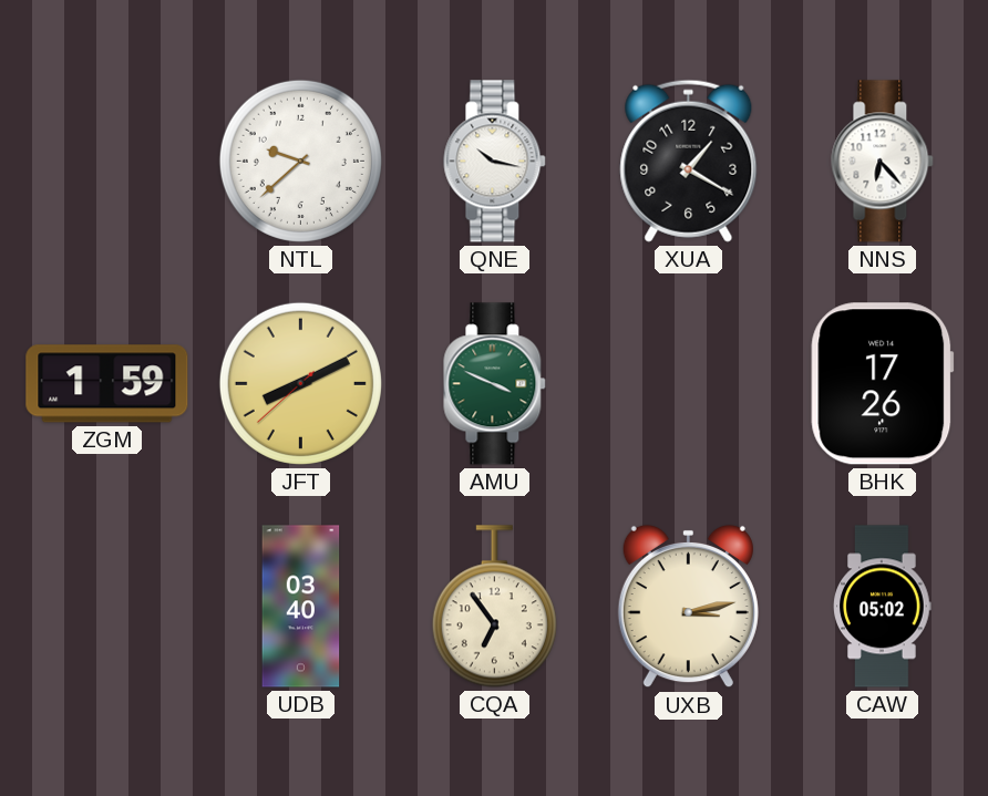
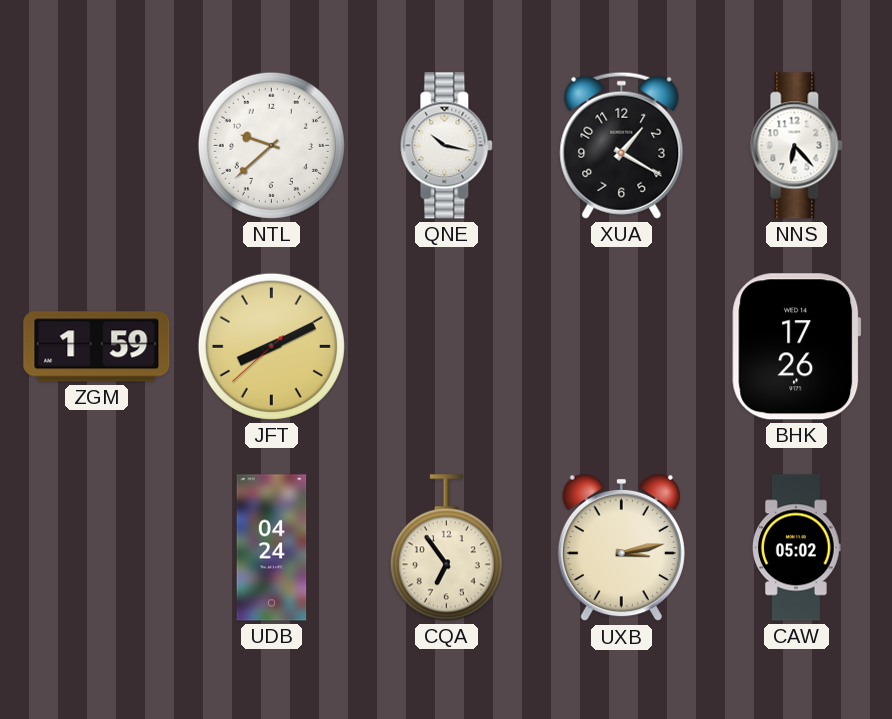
AMU: 3:49 -> none (495, 384)
UDB: 03:40 -> 04:24 (272, 548)
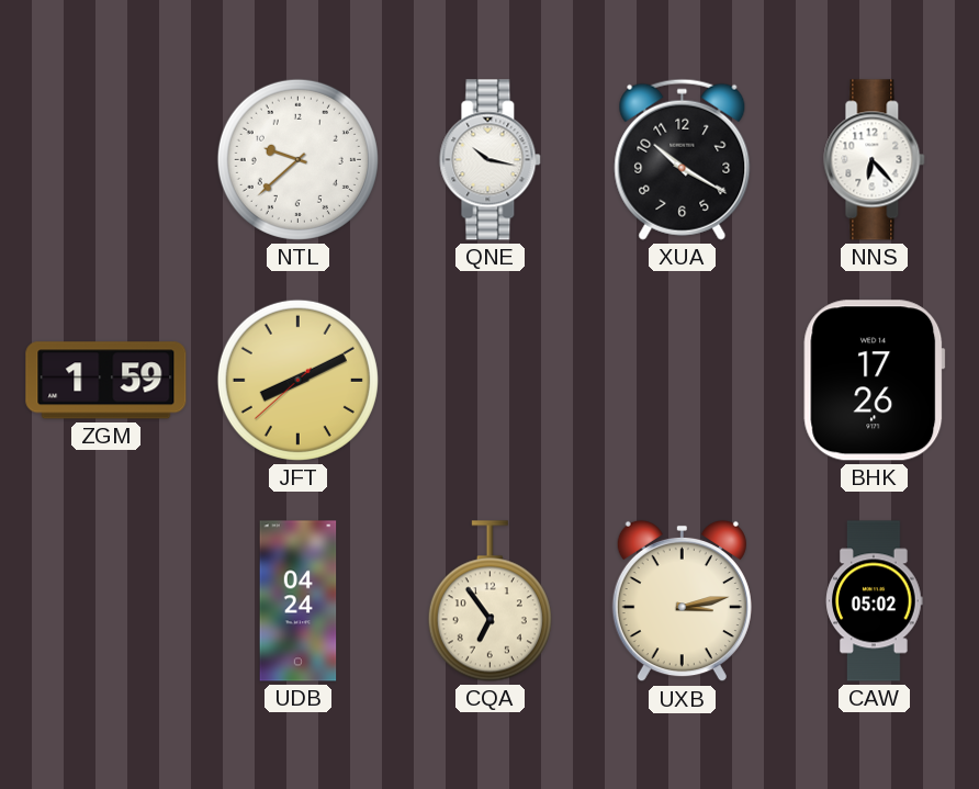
XUA: 1:20 -> 10:20 (683, 159)
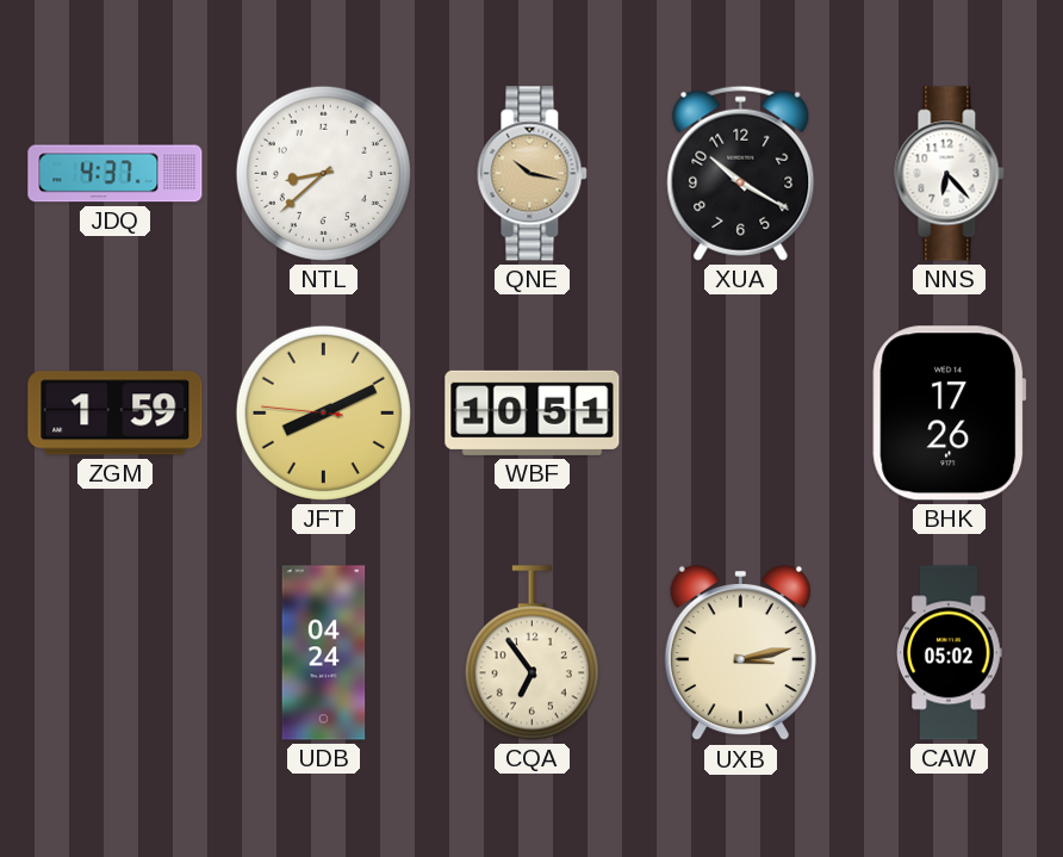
JDQ: none -> 4:37 (116, 174)
NTL: 9:38 -> 8:38 (323, 173)
QNE dial: white -> champagne (533, 174)
JFT: 8:10:38 -> 8:10:46 (323, 412)
WBF: none -> 10:51 (533, 412)
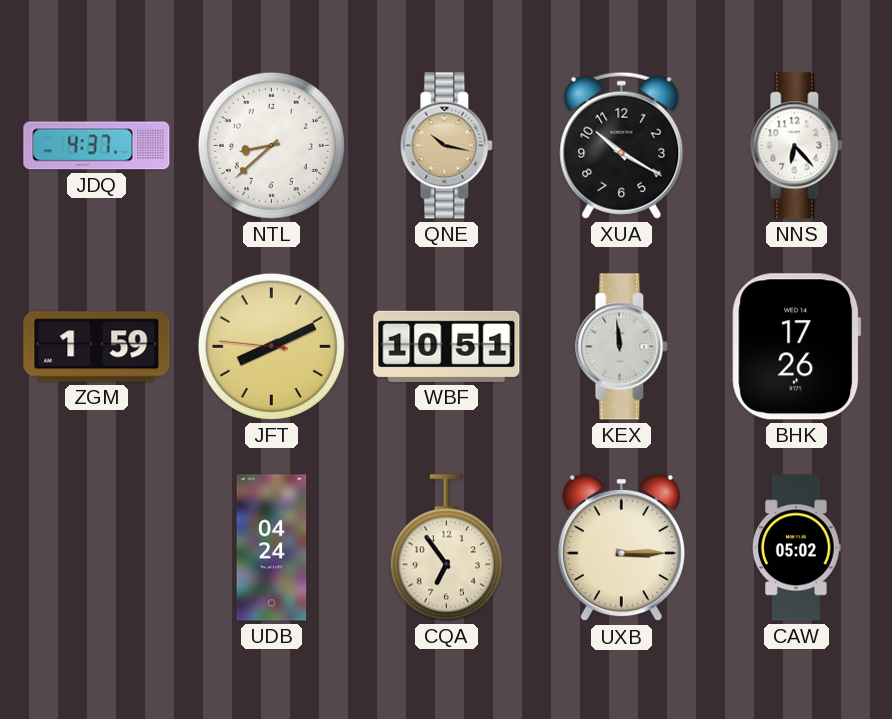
KEX: none -> 11:59 (622, 347)
UXB: 3:13 -> 3:15 (621, 548)
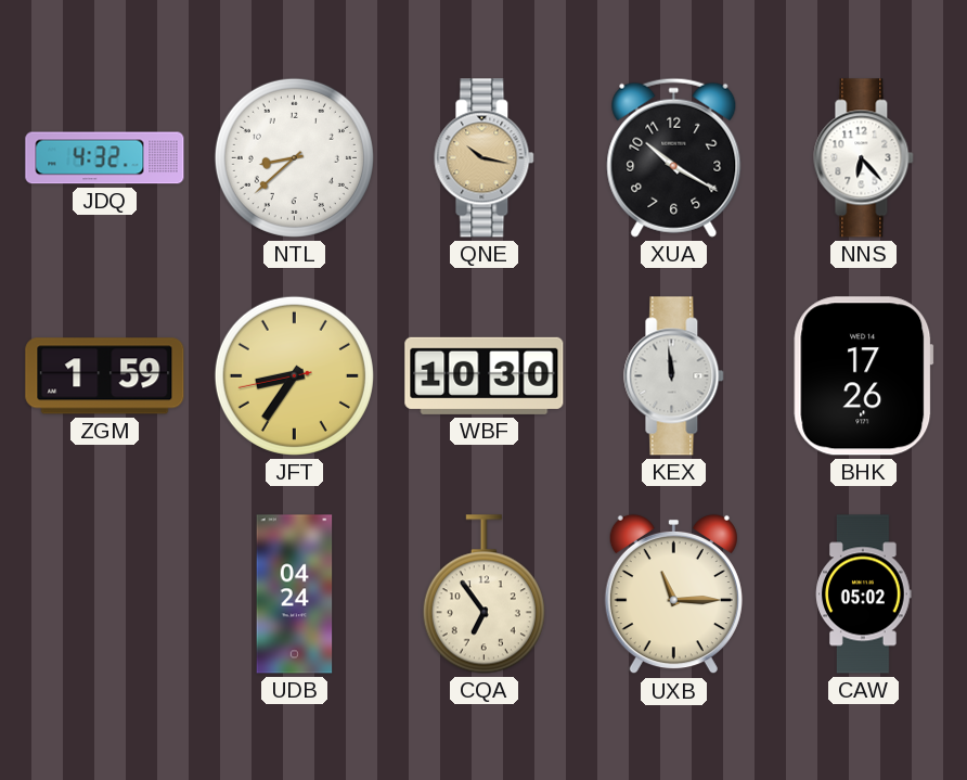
JDQ: 4:37 -> 4:32 (105, 158)
JFT: 8:10 -> 8:35 (294, 375)
WBF: 10:51 -> 10:30 (485, 375)
UXB: 3:15 -> 11:15 (673, 594)
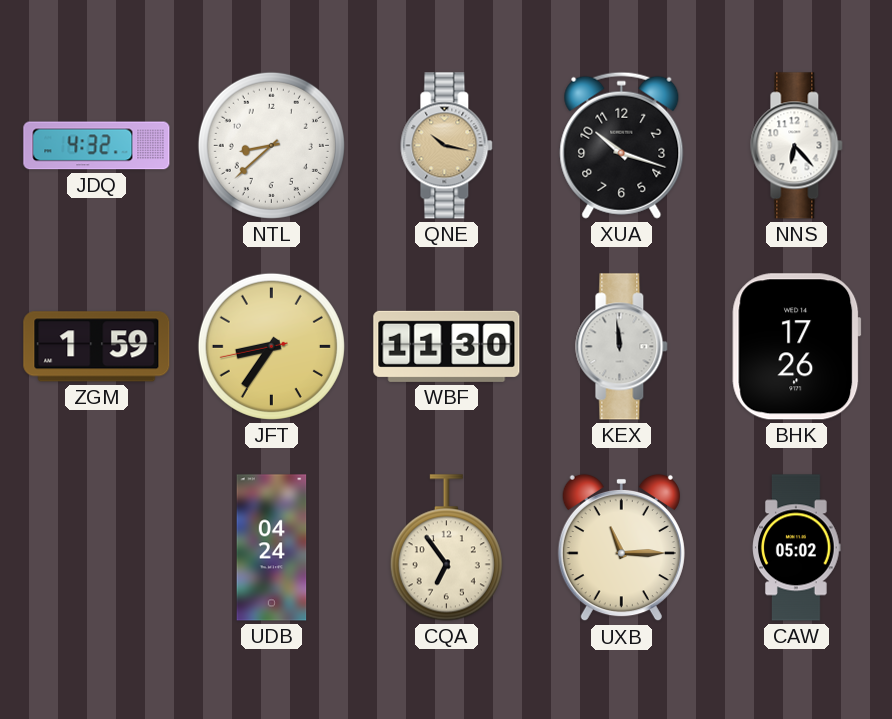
XUA: 10:20 -> 10:18 (622, 145)
WBF: 10:30 -> 11:30 (447, 346)
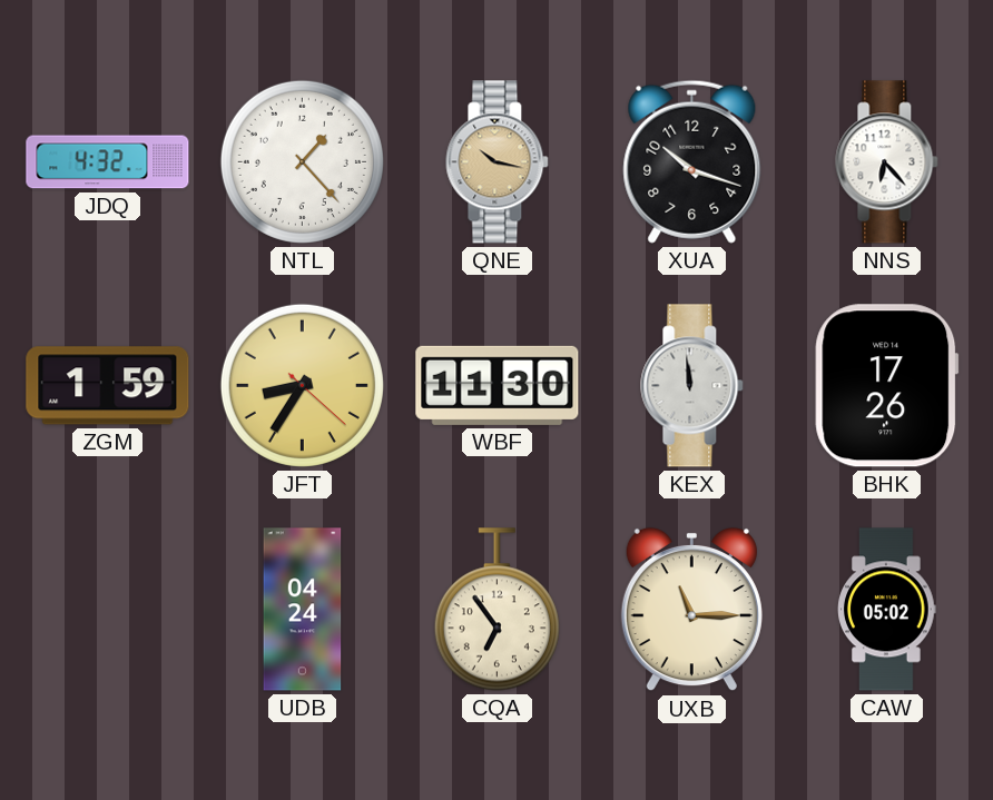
NTL: 8:38 -> 1:23 (302, 161)
JFT: 8:35:43 -> 8:35:22 (302, 385)
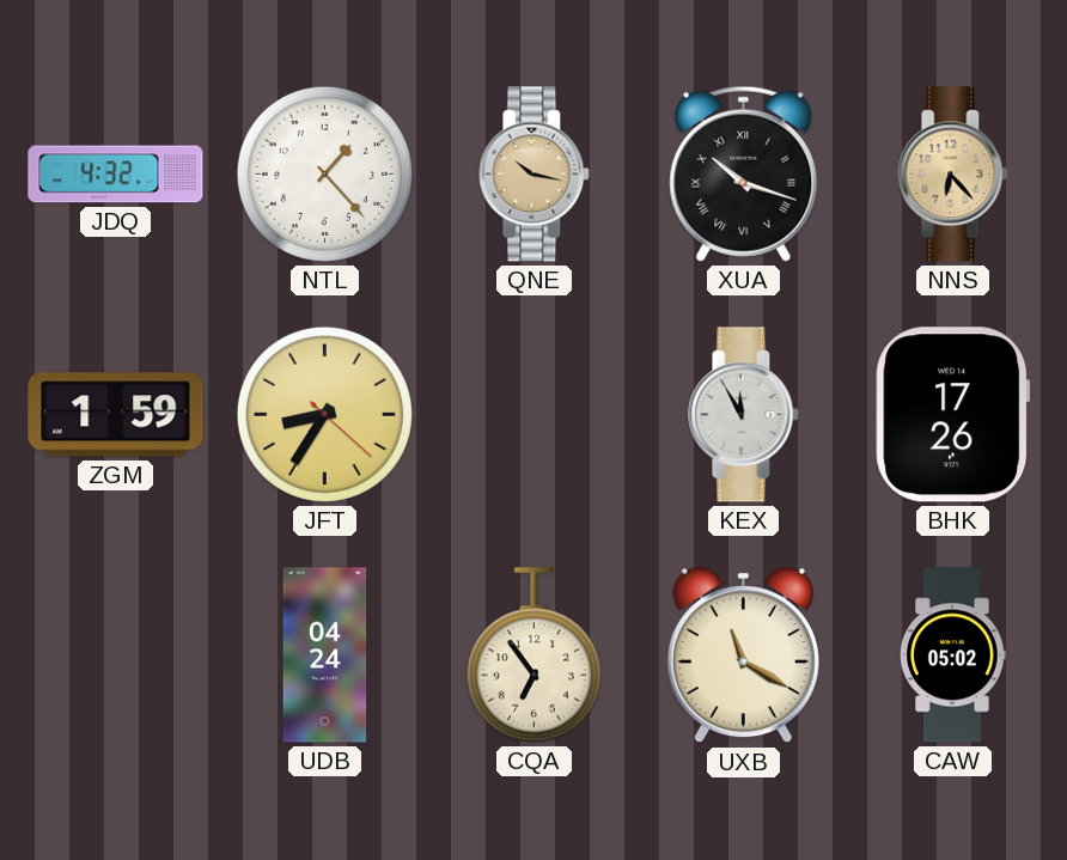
XUA numerals: Arabic -> Roman (744, 173)
NNS dial: white -> champagne (953, 175)
WBF: 11:30 -> none (498, 385)
KEX: 11:59 -> 11:55 (744, 415)
UXB: 11:15 -> 11:20 (743, 655)
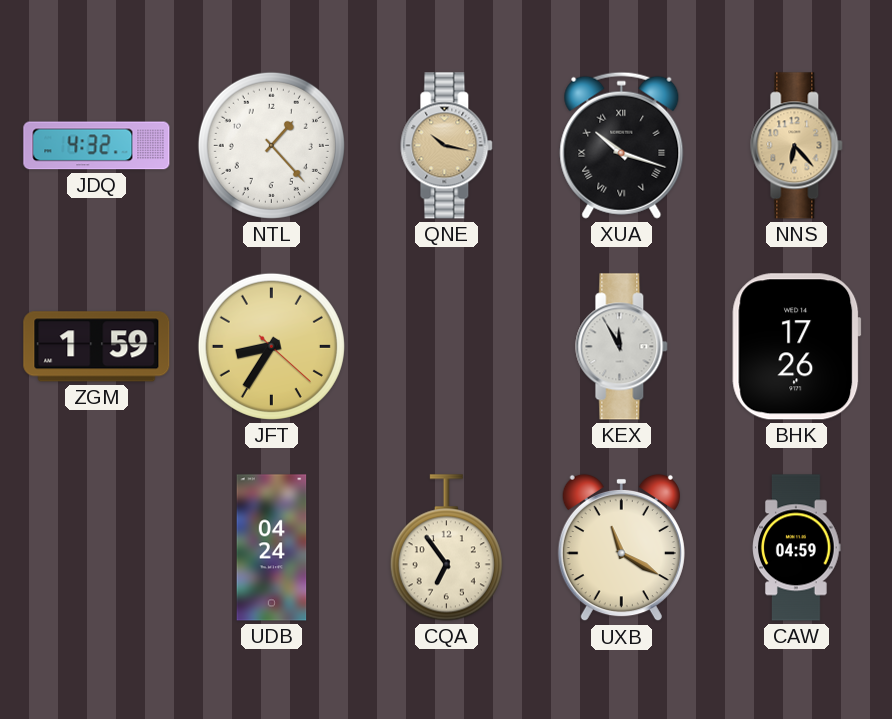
CAW: 05:02 -> 04:59 (797, 548)
